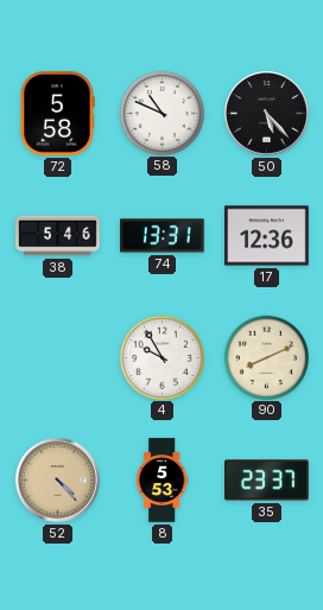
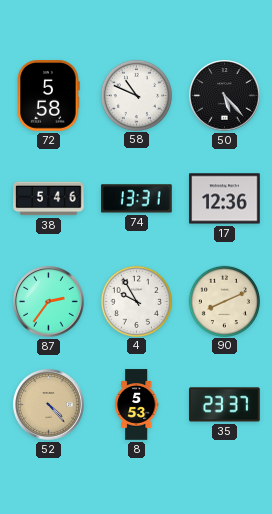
87: none -> 2:36 (49, 302)
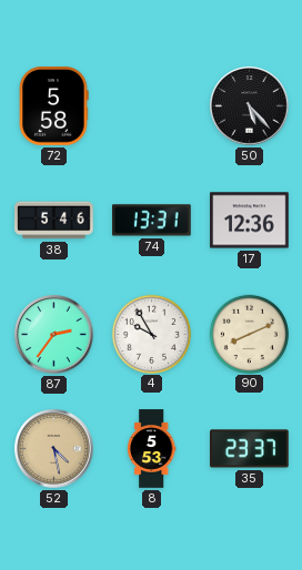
58: 10:49 -> none (136, 95)
52: 4:23 -> 4:28 (54, 449)
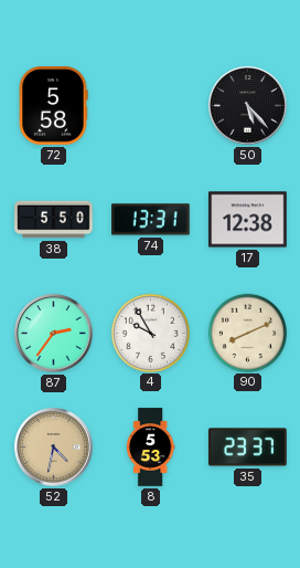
38: 5:46 -> 5:50 (54, 220)
17: 12:36 -> 12:38 (248, 220)
52: 4:28 -> 4:32 (54, 448)
